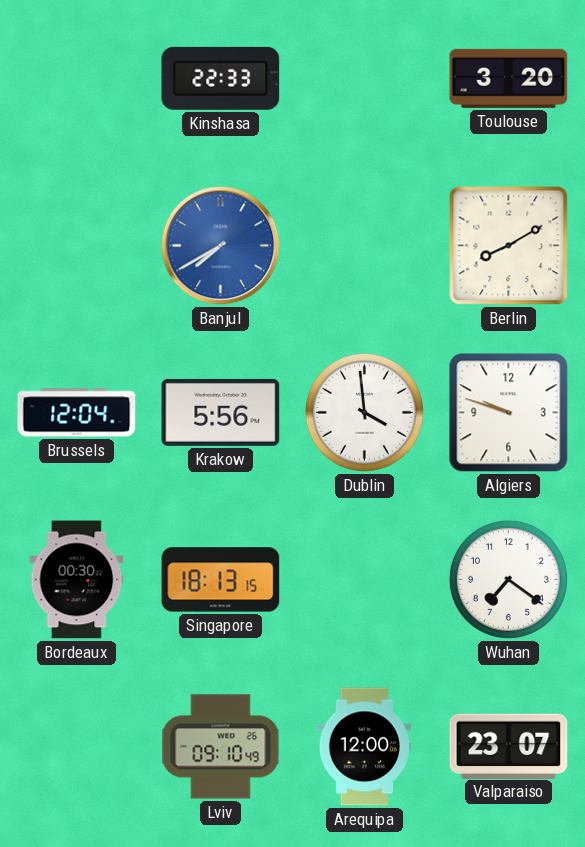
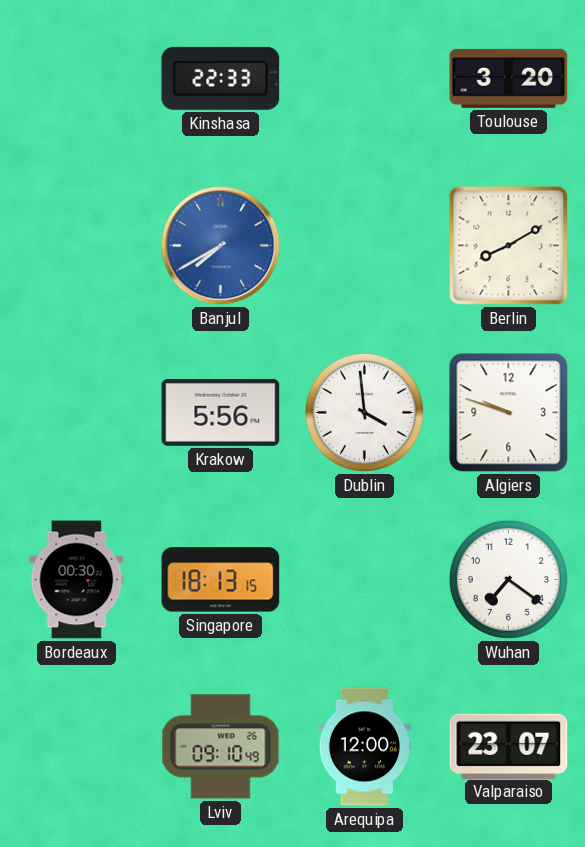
Brussels: 12:04 -> none (77, 413)
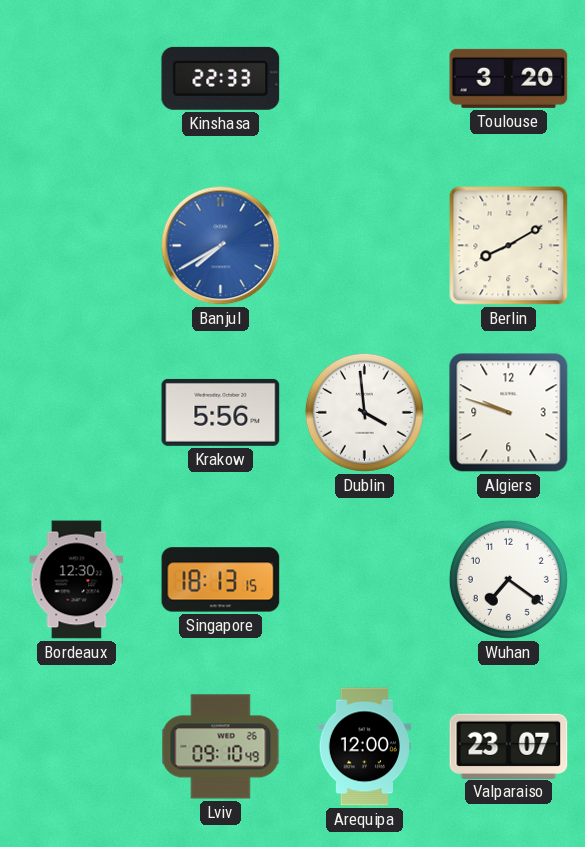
Bordeaux: 00:30 -> 12:30 (77, 580)
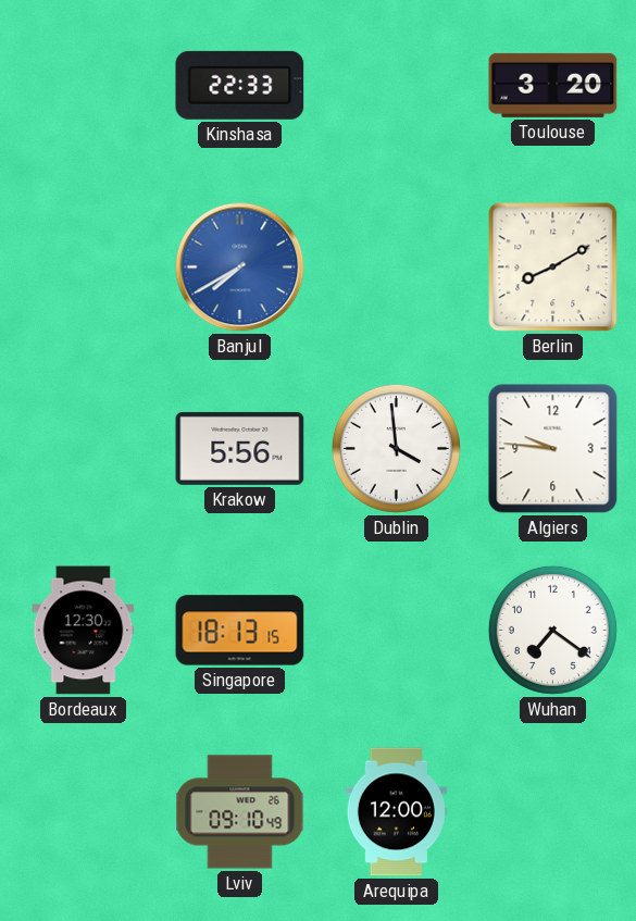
Algiers: 9:48 -> 9:46 (553, 449)
Valparaiso: 23:07 -> none (509, 746)
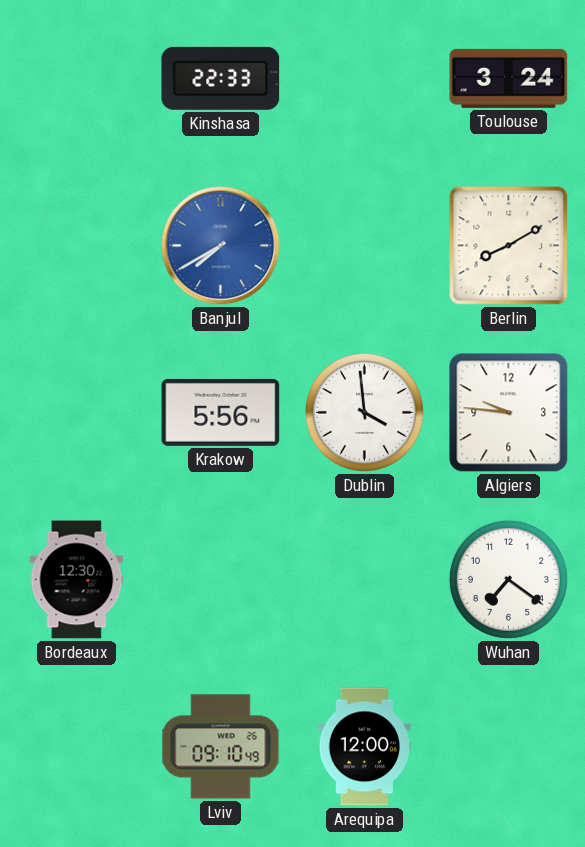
Toulouse: 3:20 -> 3:24 (509, 78)
Singapore: 18:13 -> none (240, 631)
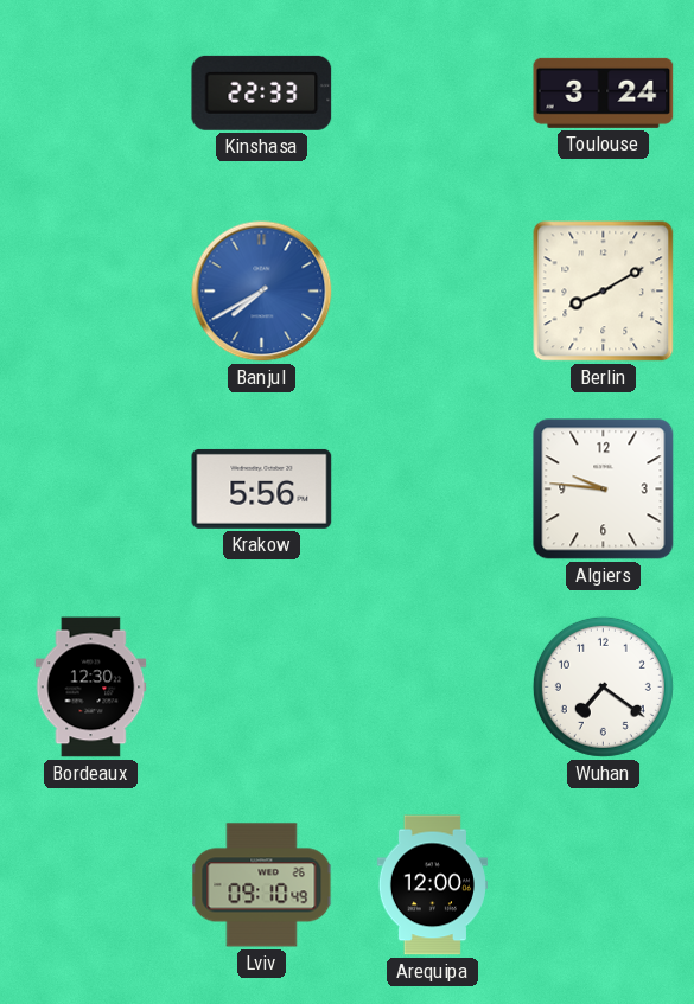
Dublin: 3:59 -> none (364, 412)
